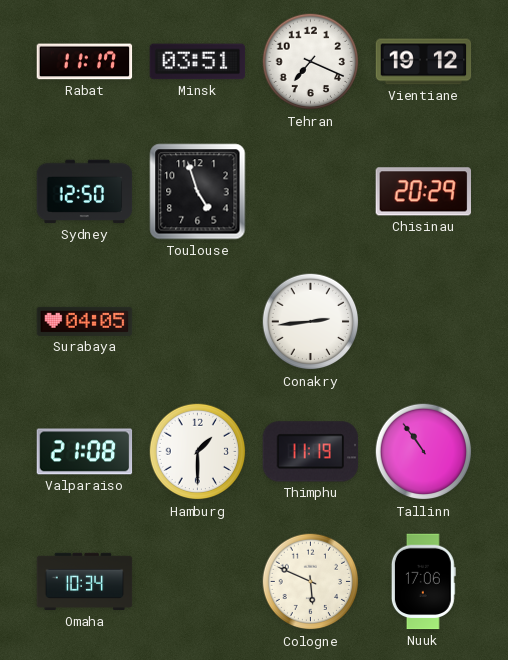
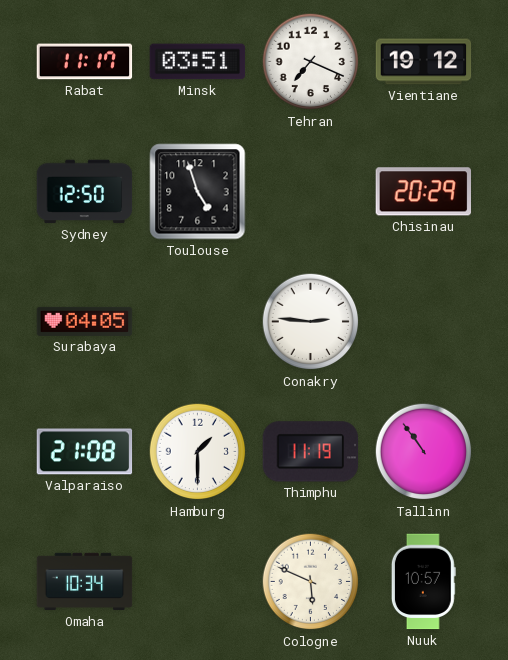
Conakry: 2:44 -> 2:46 (311, 322)
Nuuk: 17:06 -> 10:57 (423, 582)
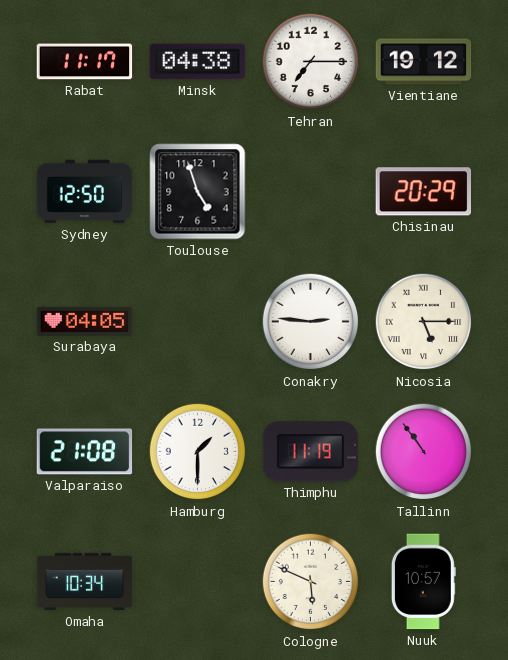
Minsk: 03:51 -> 04:38 (198, 62)
Tehran: 7:19 -> 7:15 (311, 62)
Nicosia: none -> 5:15 (424, 322)
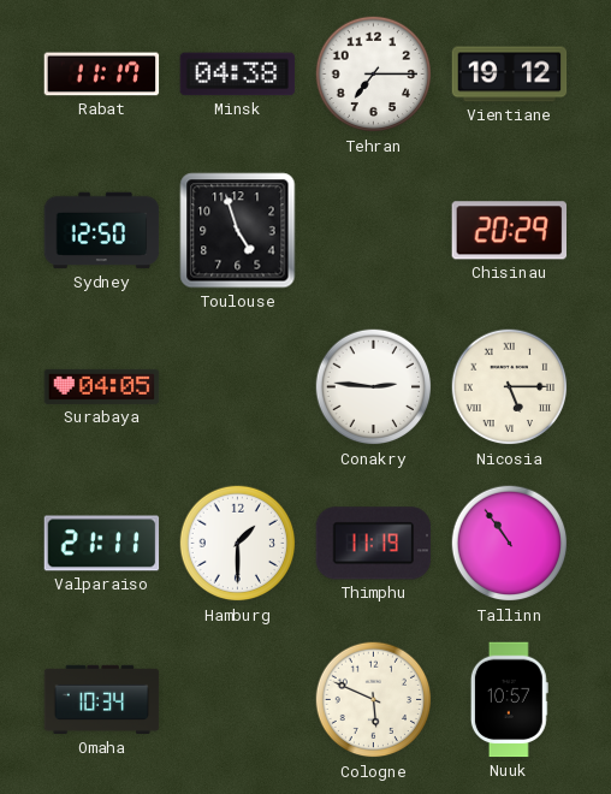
Valparaiso: 21:08 -> 21:11 (102, 544)
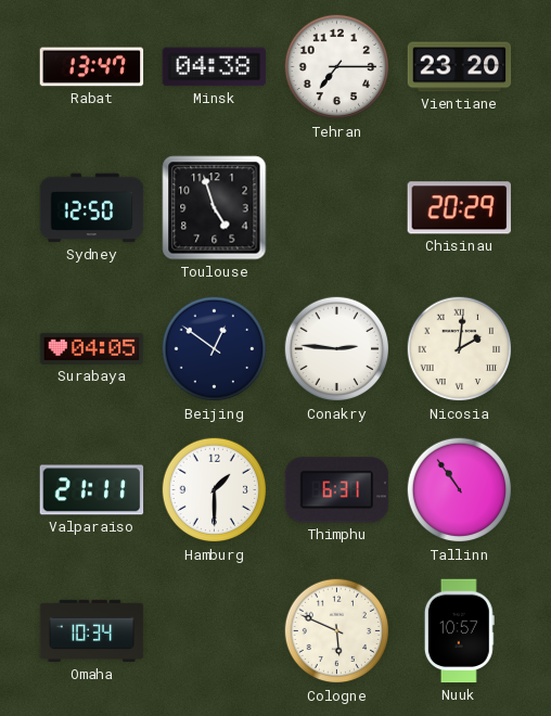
Rabat: 11:17 -> 13:47 (92, 67)
Vientiane: 19:12 -> 23:20 (460, 67)
Beijing: none -> 12:51 (215, 349)
Nicosia: 5:15 -> 2:01 (460, 349)
Thimphu: 11:19 -> 6:31 (337, 490)
